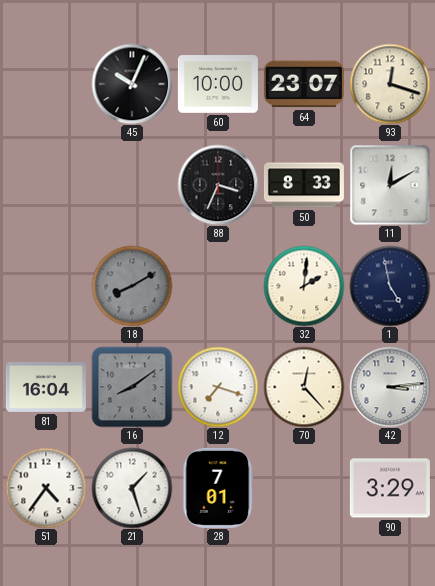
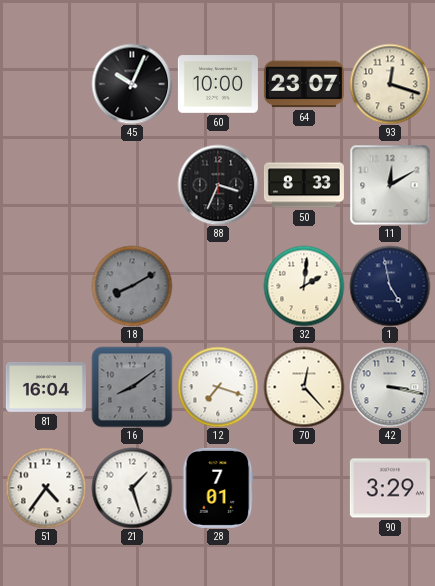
42: 3:14 -> 3:17 (390, 387)
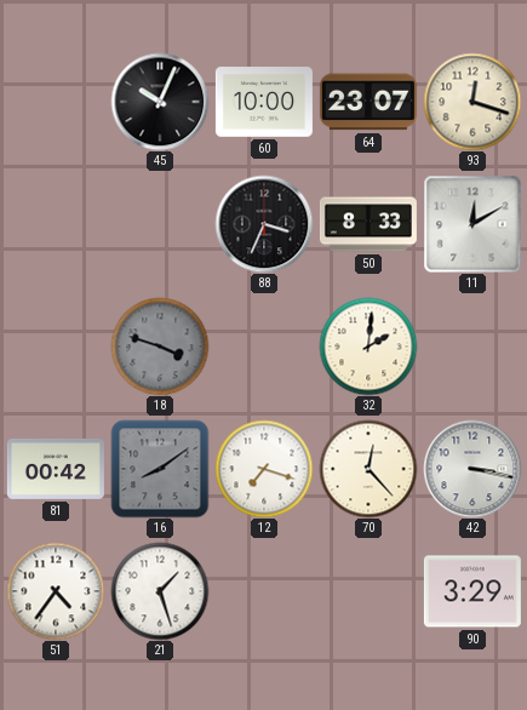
18: 8:10 -> 3:48 (160, 347)
1: 4:58 -> none (390, 286)
81: 16:04 -> 00:42 (56, 469)
28: 7:01 -> none (218, 488)
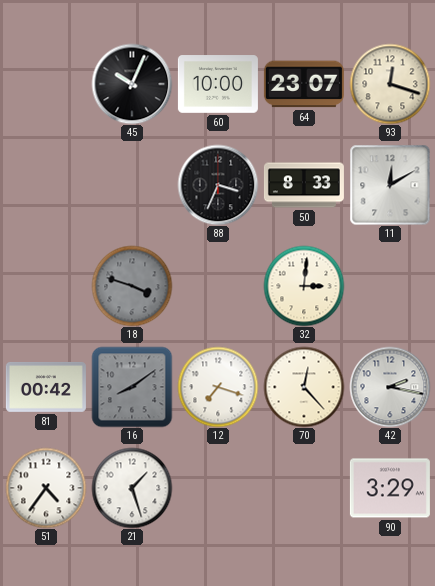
32: 2:01 -> 3:01 (304, 286)
42: 3:17 -> 2:17 (390, 387)
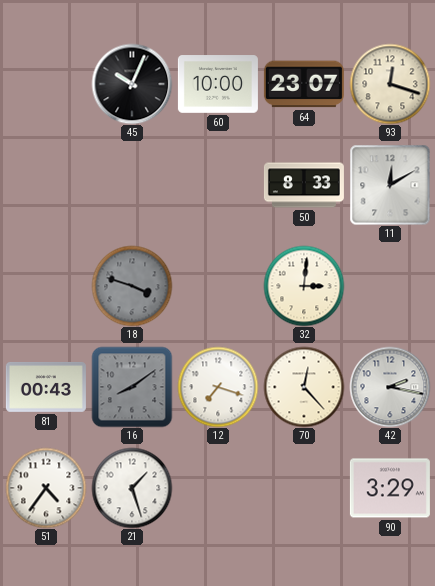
88: 3:34 -> none (218, 185)
81: 00:42 -> 00:43 (46, 387)
